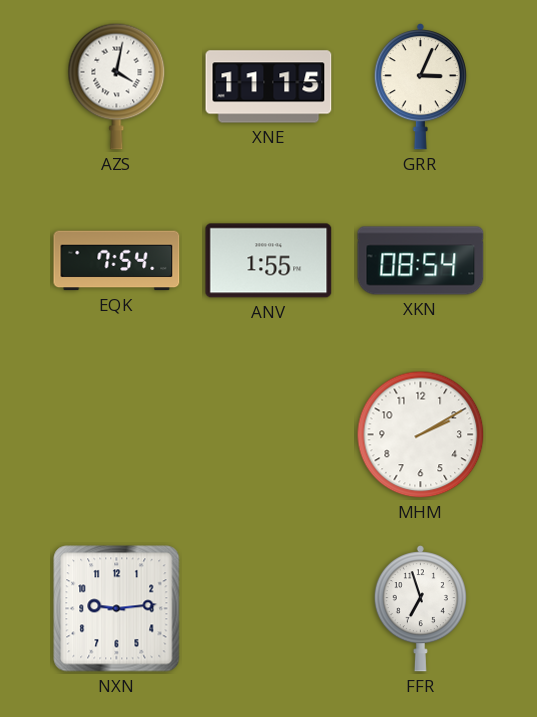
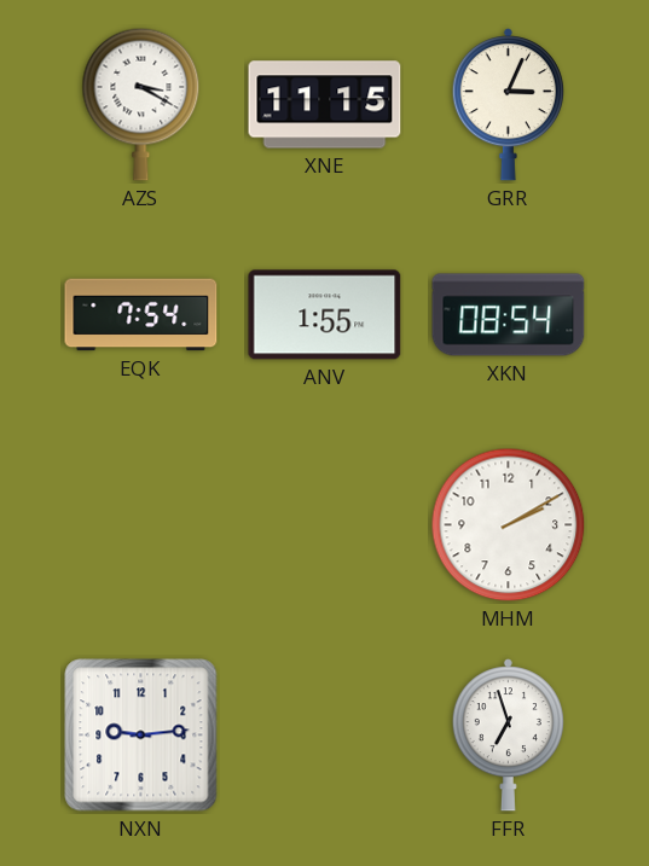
AZS: 4:02 -> 3:20 (141, 104)
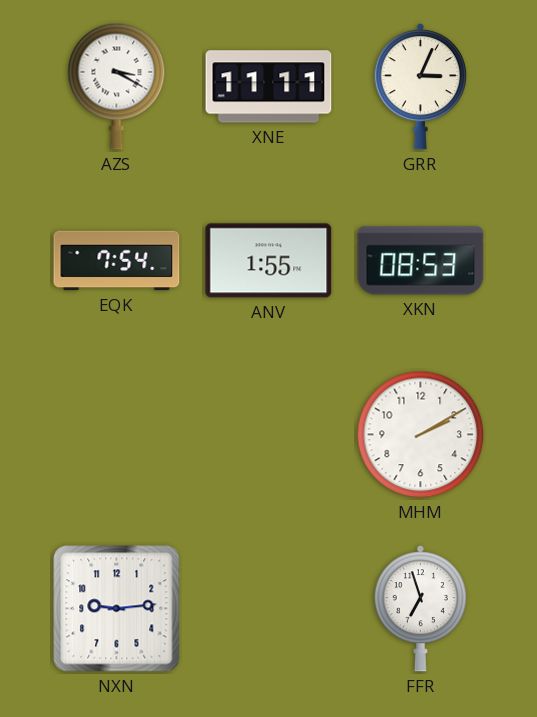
XNE: 11:15 -> 11:11 (269, 87)
XKN: 08:54 -> 08:53 (421, 261)
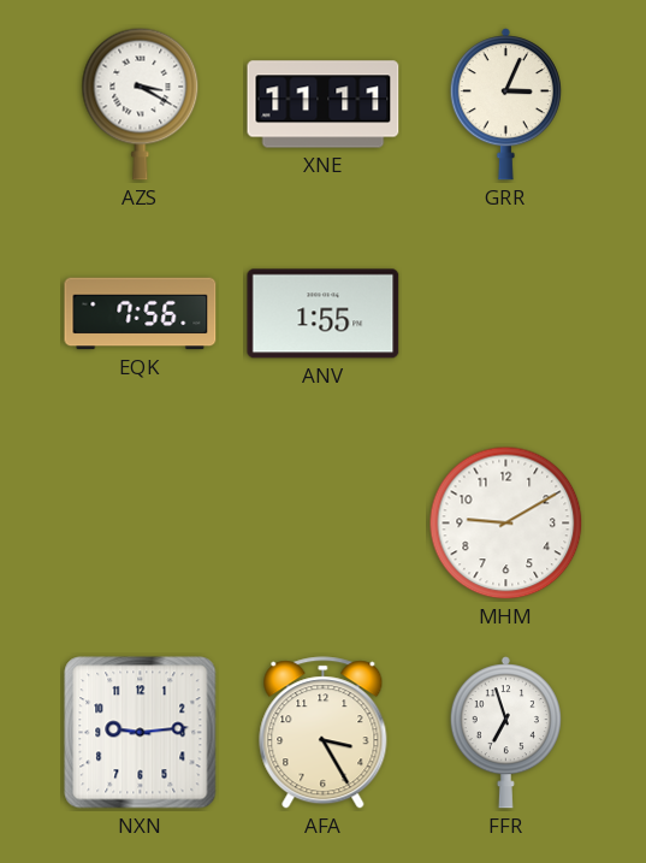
EQK: 7:54 -> 7:56 (141, 314)
XKN: 08:53 -> none (421, 261)
MHM: 2:10 -> 9:10 (506, 524)
AFA: none -> 3:25 (324, 733)
